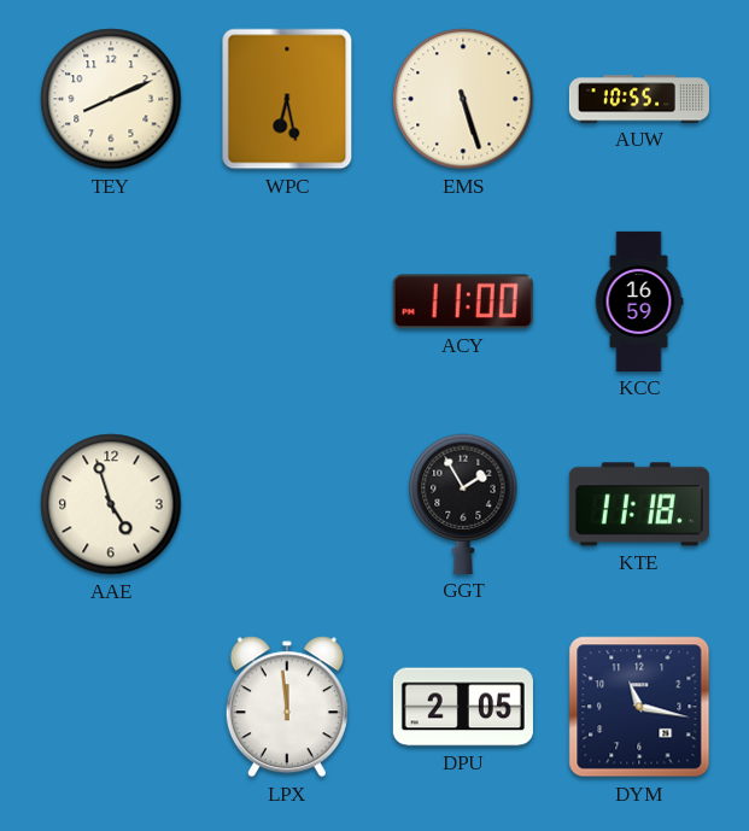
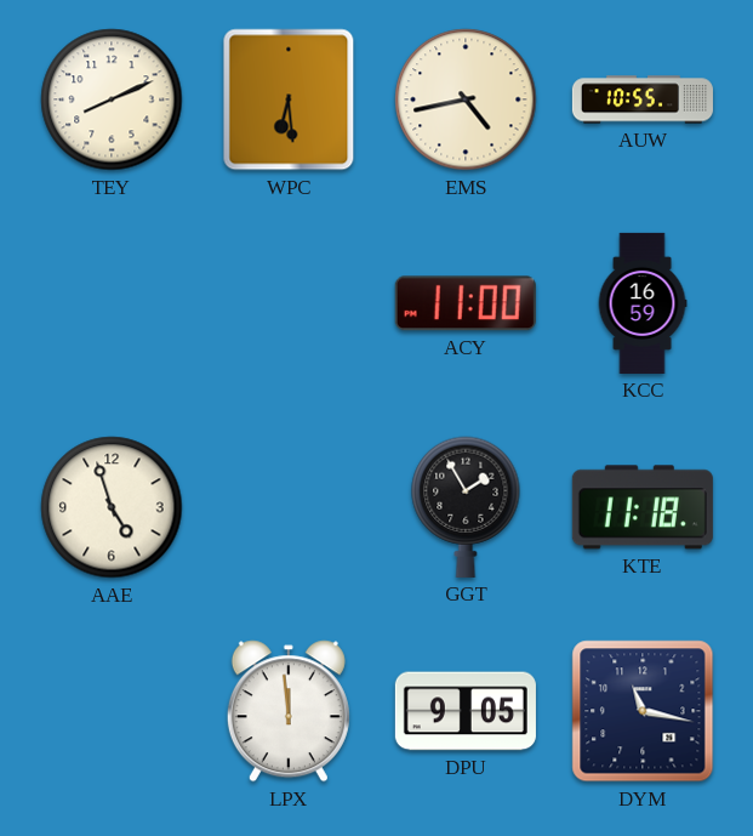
WPC: 6:28 -> 6:29 (289, 99)
EMS: 5:27 -> 4:43 (466, 99)
DPU: 2:05 -> 9:05 (466, 711)
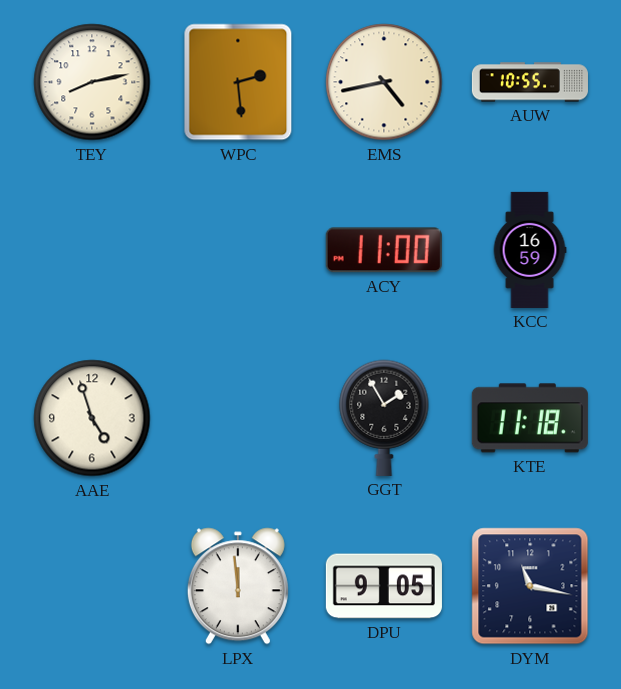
TEY: 8:11 -> 8:13 (92, 82)
WPC: 6:29 -> 2:29 (238, 82)
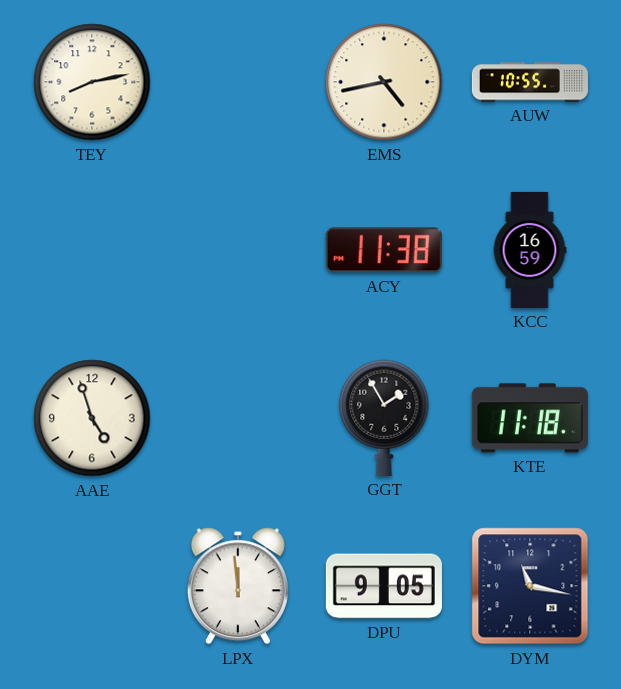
WPC: 2:29 -> none (238, 82)
ACY: 11:00 -> 11:38 (384, 250)
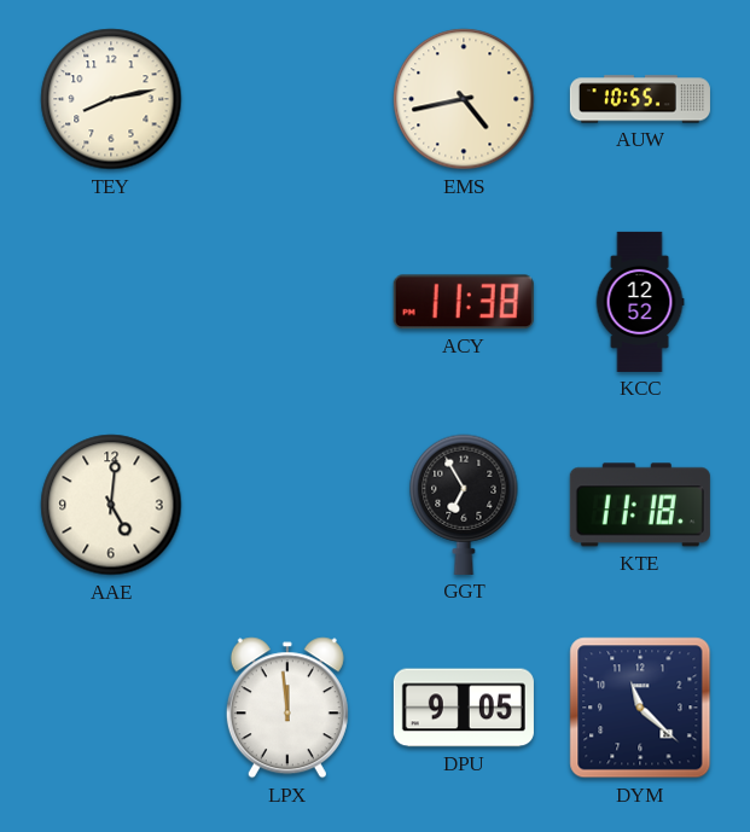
KCC: 16:59 -> 12:52 (640, 302)
AAE: 4:57 -> 5:01 (111, 505)
GGT: 1:55 -> 6:55 (464, 505)
DYM: 11:17 -> 11:22 (640, 708)
